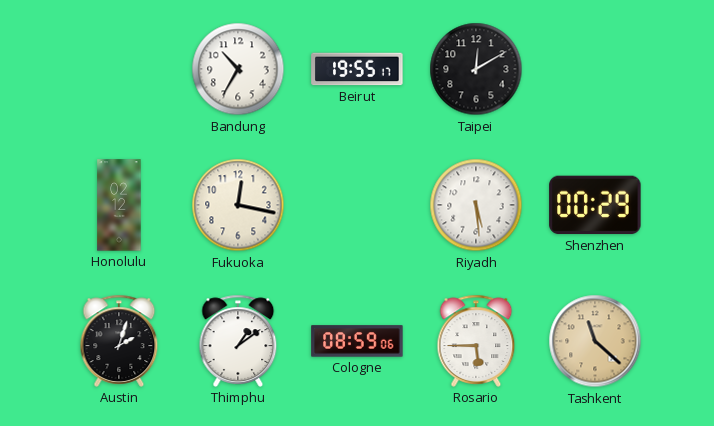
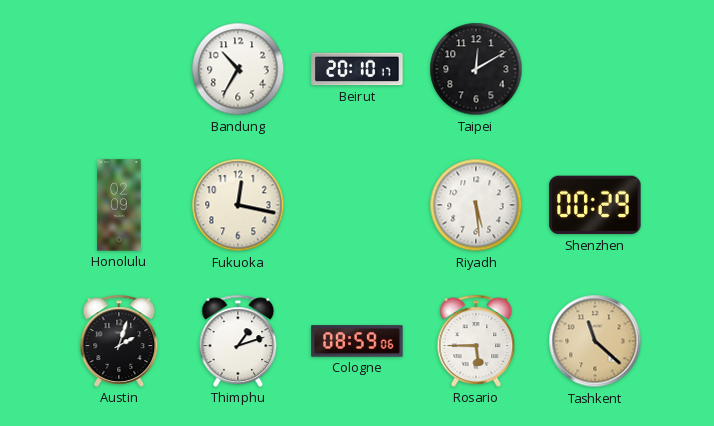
Beirut: 19:55 -> 20:10 (357, 69)
Honolulu: 02:12 -> 02:09 (119, 205)
Thimphu: 1:09 -> 1:12 (238, 341)
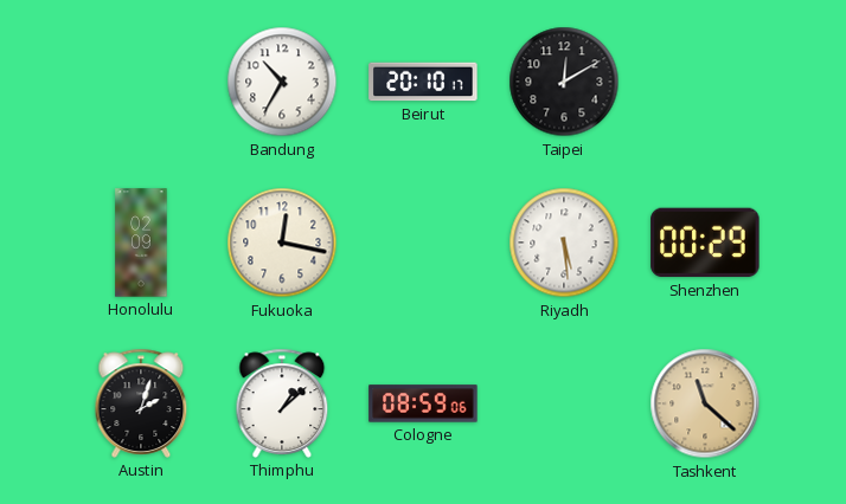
Thimphu: 1:12 -> 1:08 (282, 403)
Rosario: 5:45 -> none (476, 341)
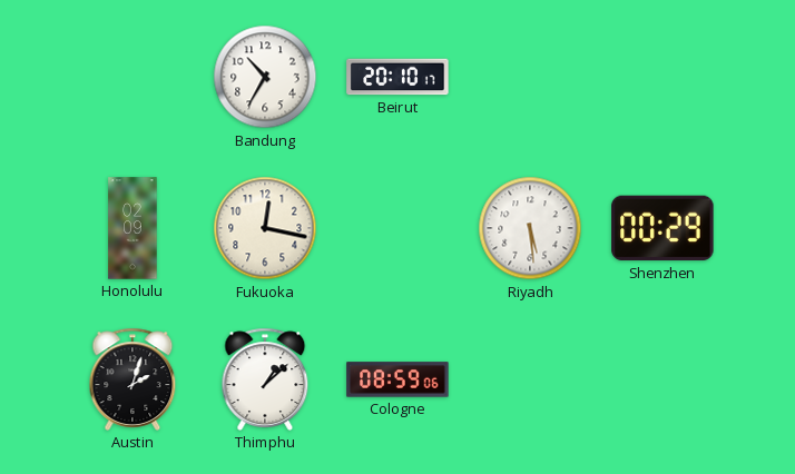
Taipei: 12:10 -> none (564, 82)
Tashkent: 11:22 -> none (705, 403)
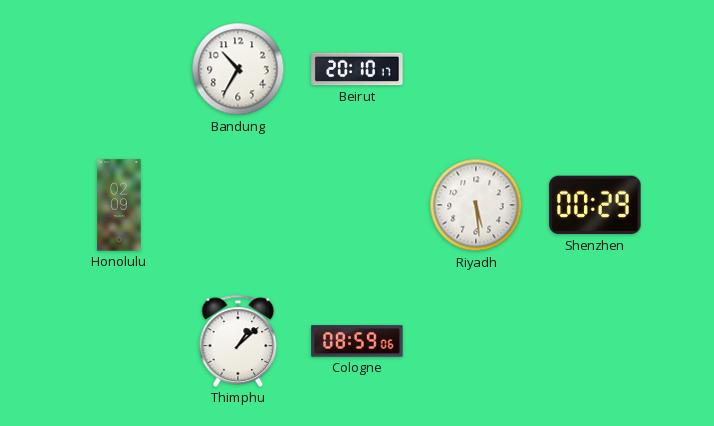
Fukuoka: 12:17 -> none (265, 228)
Austin: 2:03 -> none (132, 379)
